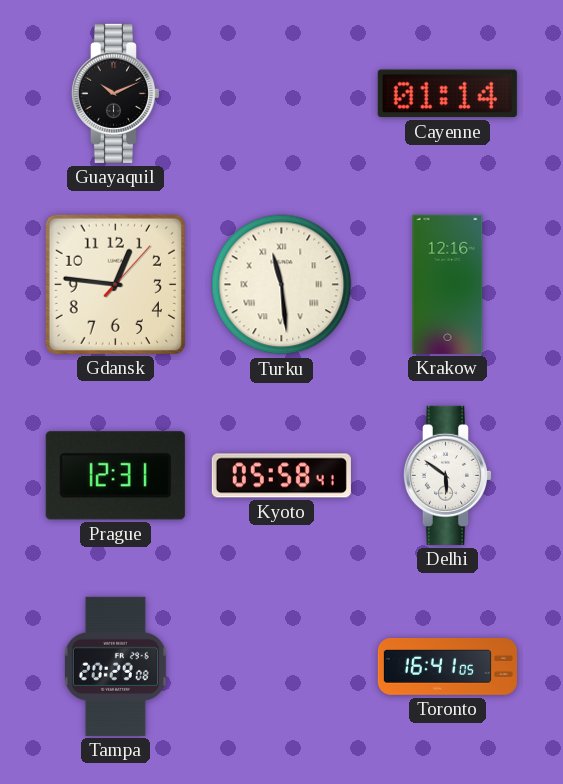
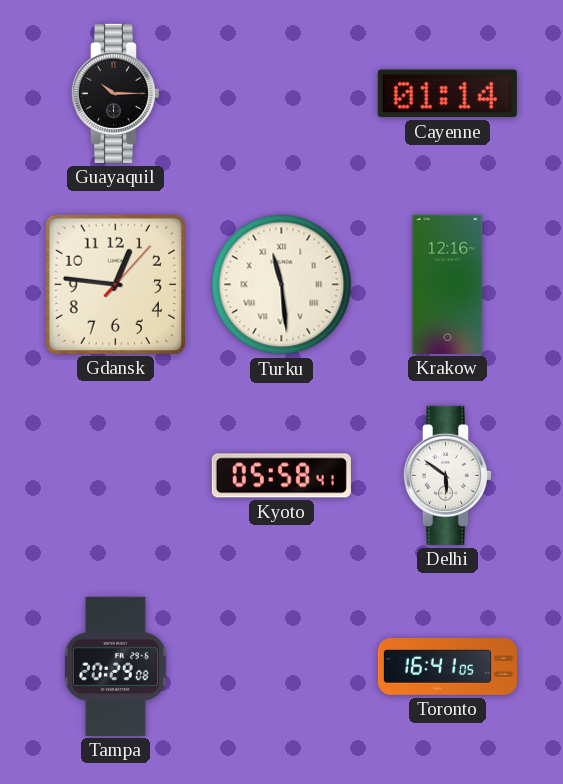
Guayaquil: 10:11 -> 10:15 (115, 93)
Prague: 12:31 -> none (115, 476)
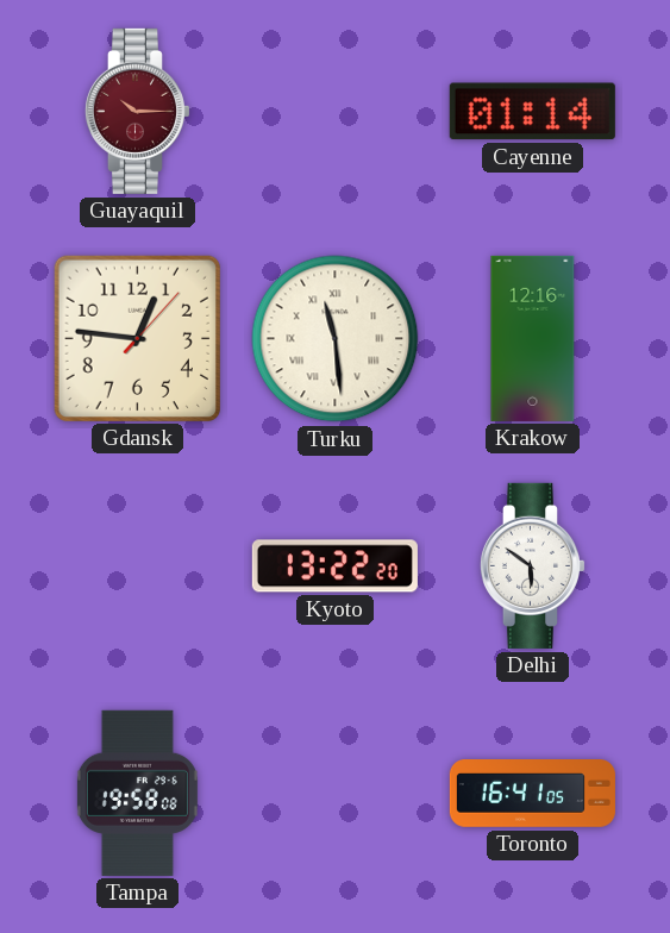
Guayaquil dial: black -> burgundy (137, 111)
Kyoto: 05:58 -> 13:22 (334, 566)
Tampa: 20:29 -> 19:58 (137, 793)
